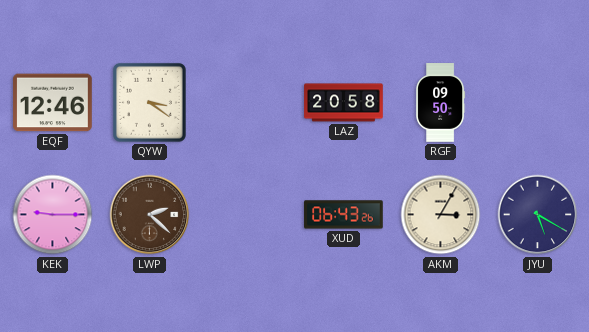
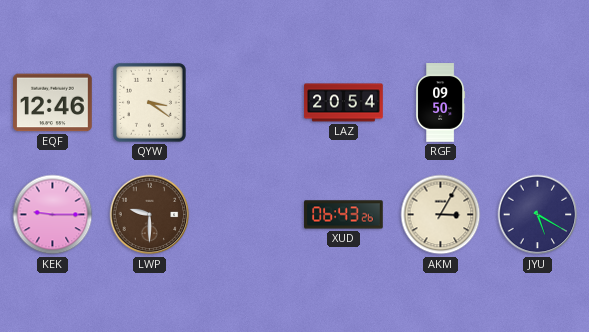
LAZ: 20:58 -> 20:54 (344, 103)
LWP: 2:22 -> 9:30 (150, 215)
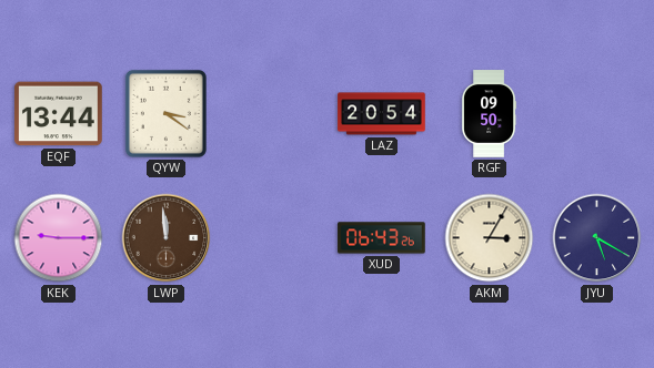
EQF: 12:46 -> 13:44 (59, 114)
LWP: 9:30 -> 11:59 (167, 238)
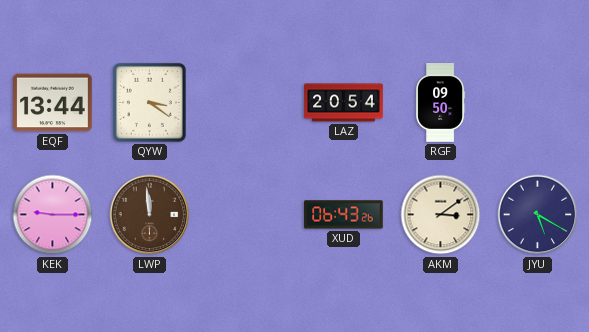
AKM: 3:05 -> 3:09 (441, 215)
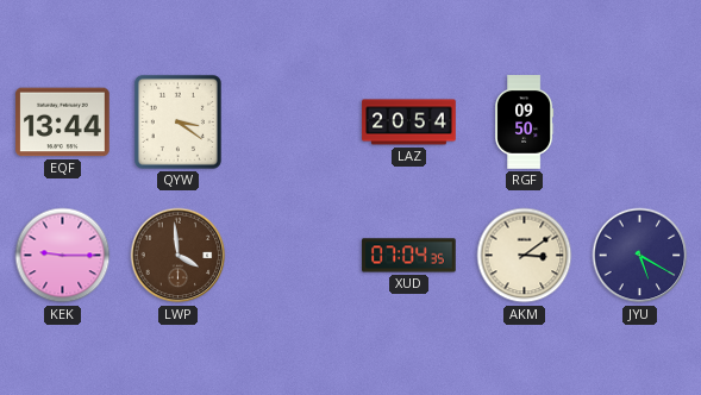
LWP: 11:59 -> 3:59 (179, 256)
XUD: 06:43 -> 07:04 (409, 256)
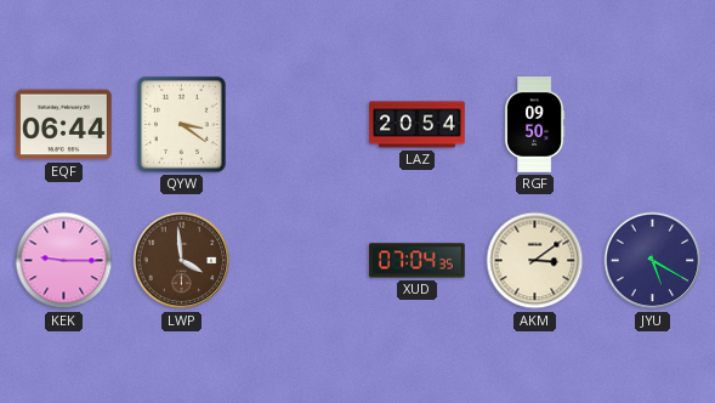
EQF: 13:44 -> 06:44 (64, 125)
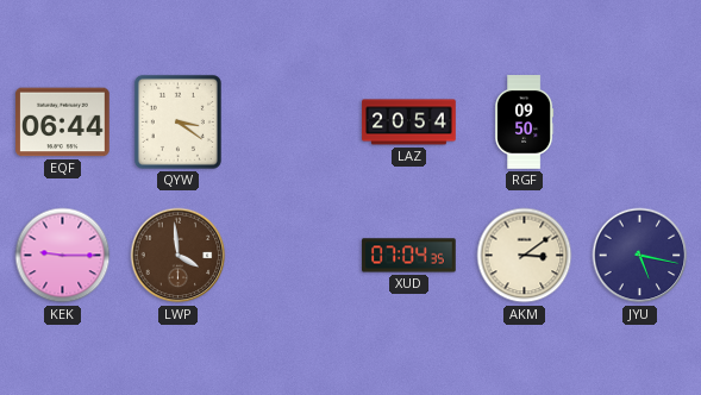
JYU: 5:20 -> 5:17 (640, 256)
